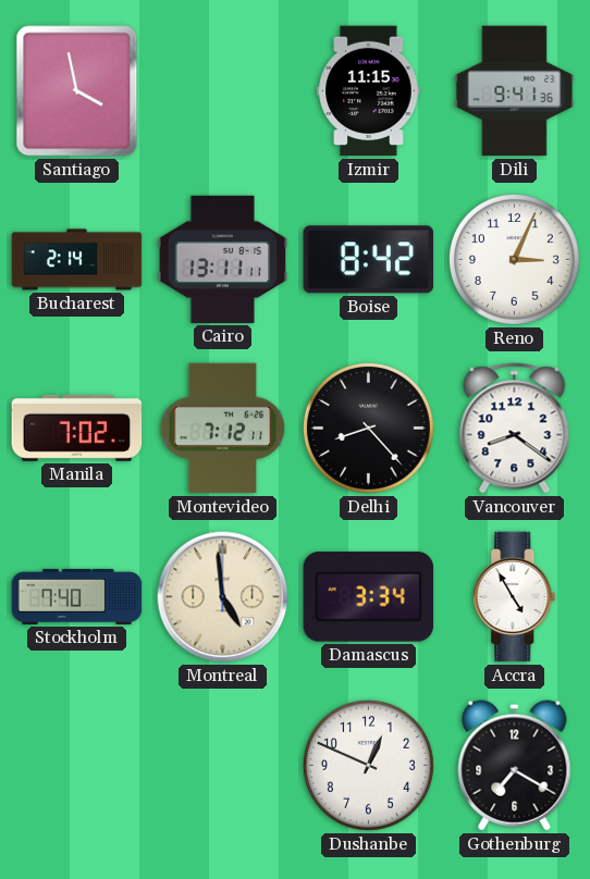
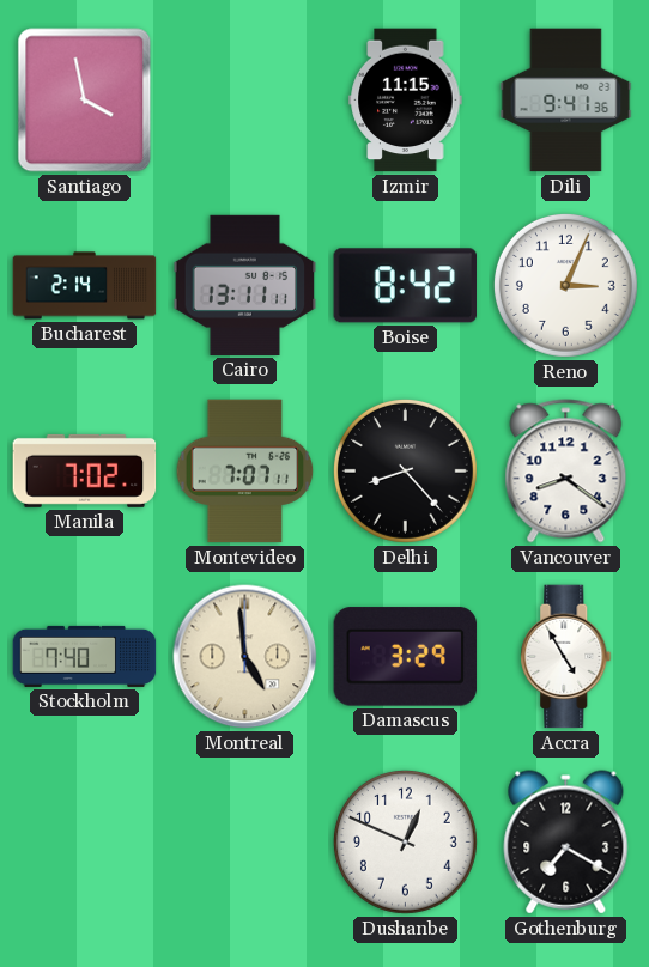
Montevideo: 7:12 -> 7:07 (245, 472)
Damascus: 3:34 -> 3:29 (406, 657)
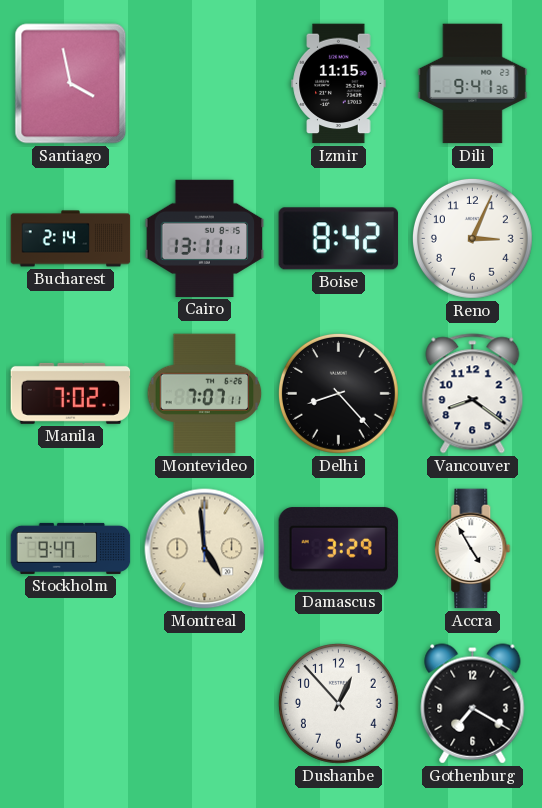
Stockholm: 7:40 -> 9:47 (71, 548)
Dushanbe: 12:49 -> 12:53 (338, 703)
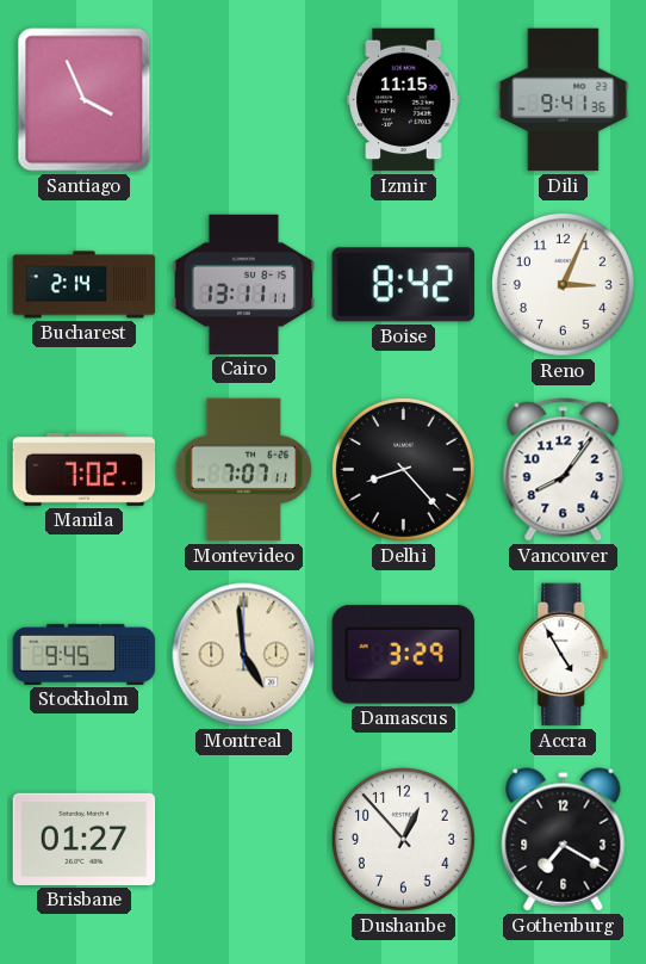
Santiago: 3:58 -> 3:56 (85, 100)
Vancouver: 8:21 -> 8:06 (564, 470)
Stockholm: 9:47 -> 9:45 (85, 654)
Brisbane: none -> 01:27 (85, 839)
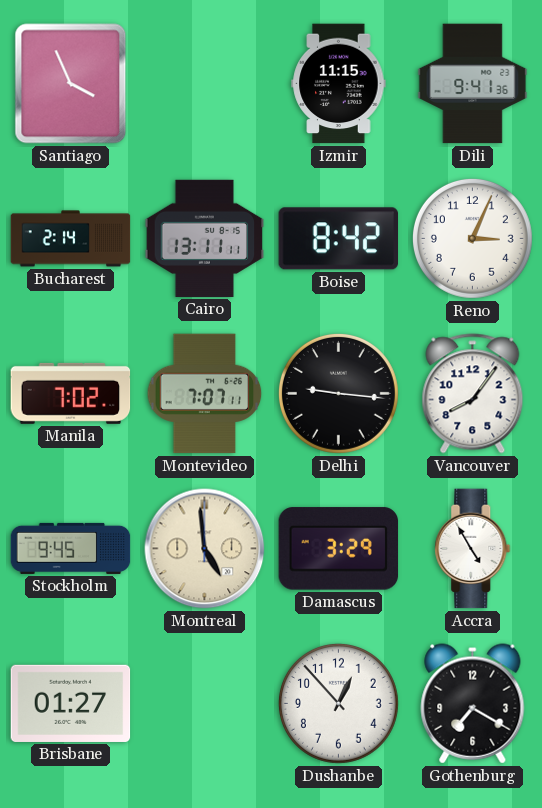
Delhi: 8:23 -> 9:16 (338, 393)
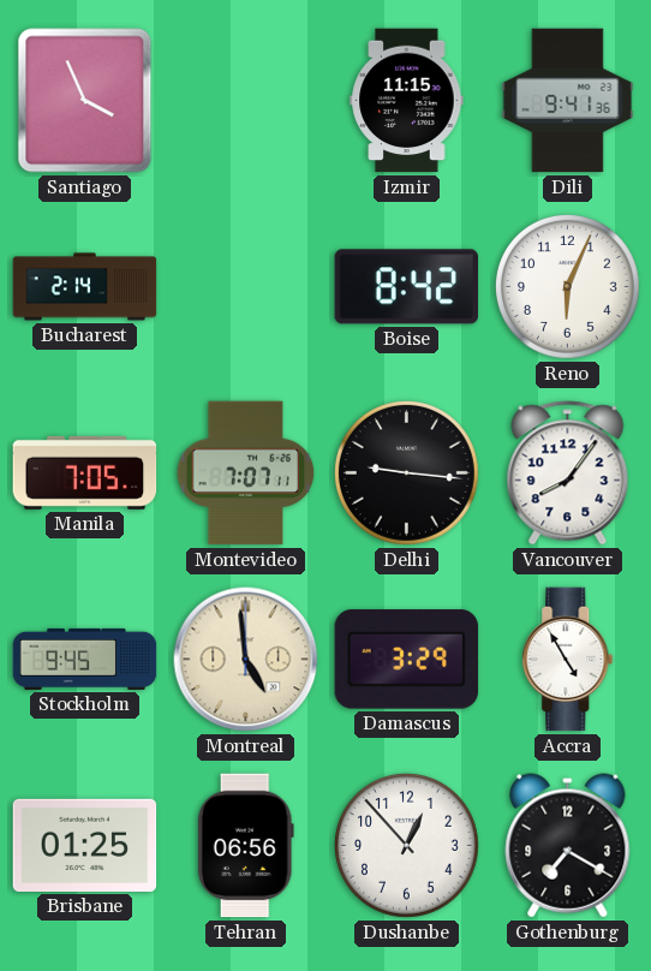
Cairo: 13:11 -> none (205, 238)
Reno: 3:04 -> 6:04 (567, 286)
Manila: 7:02 -> 7:05 (85, 472)
Brisbane: 01:27 -> 01:25 (85, 845)
Tehran: none -> 06:56 (245, 846)
